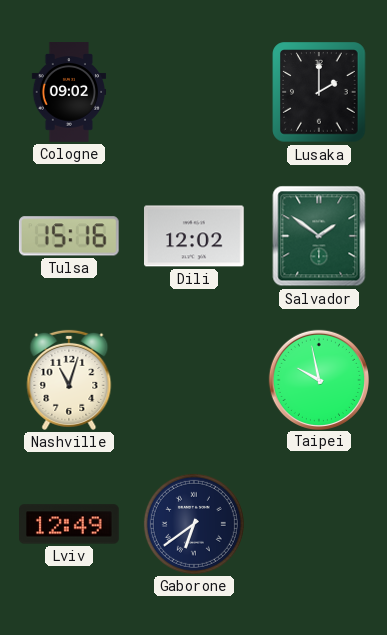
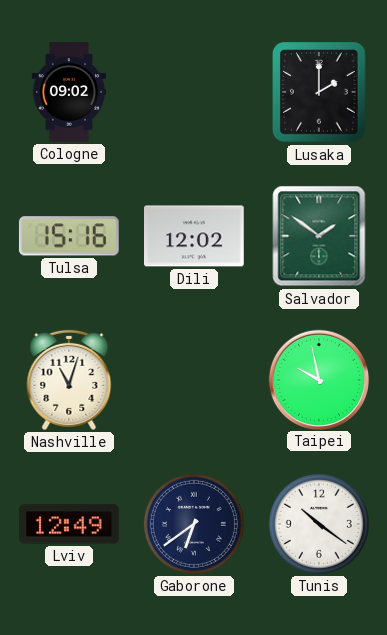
Tunis: none -> 10:21 (319, 524)
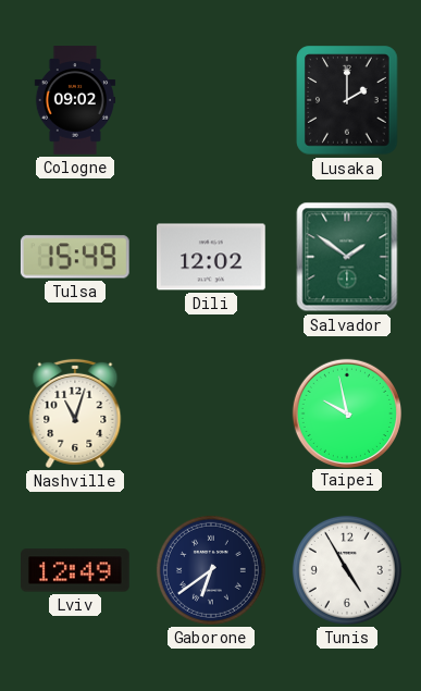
Tulsa: 15:16 -> 15:49 (75, 257)
Tunis: 10:21 -> 4:55 (347, 570)
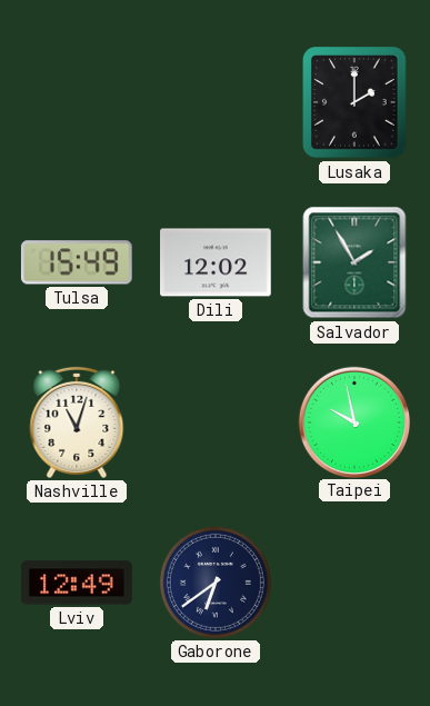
Cologne: 09:02 -> none (75, 100)
Salvador: 1:51 -> 1:55 (354, 262)
Tunis: 4:55 -> none (347, 570)
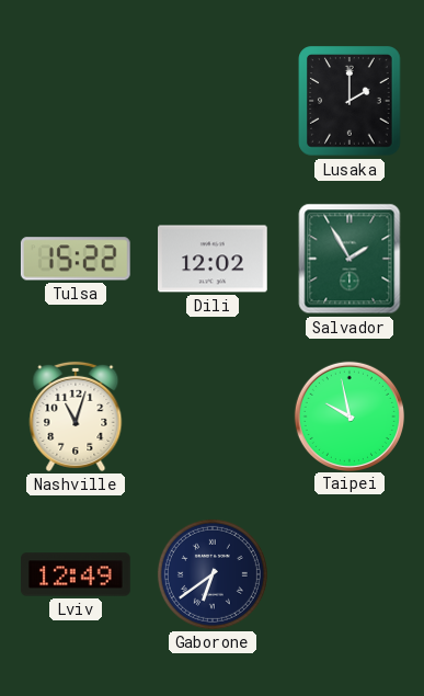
Tulsa: 15:49 -> 15:22 (76, 259)
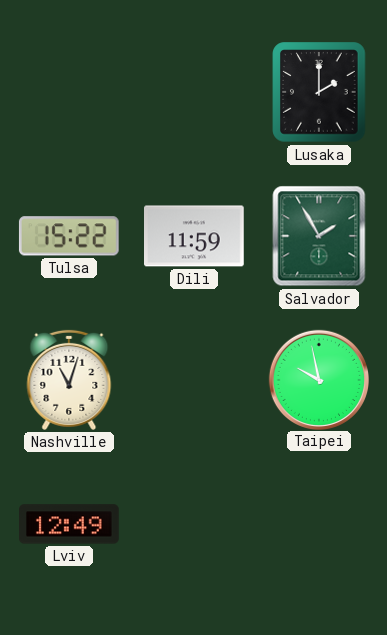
Dili: 12:02 -> 11:59 (195, 236)
Gaborone: 6:39 -> none (213, 574)
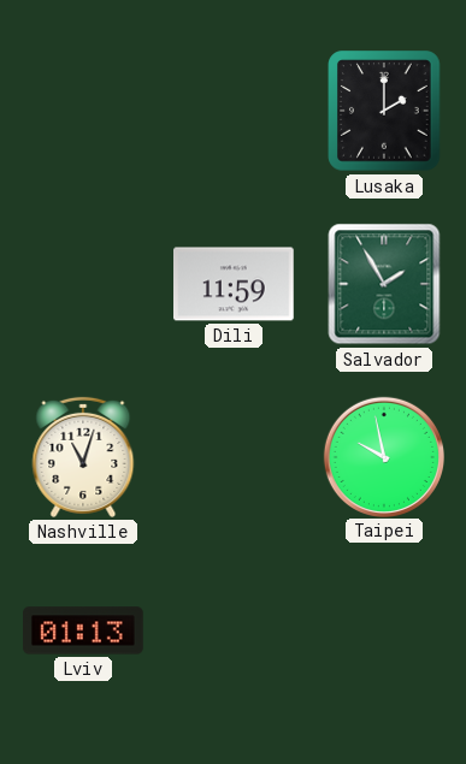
Tulsa: 15:22 -> none (69, 236)
Lviv: 12:49 -> 01:13 (84, 630)
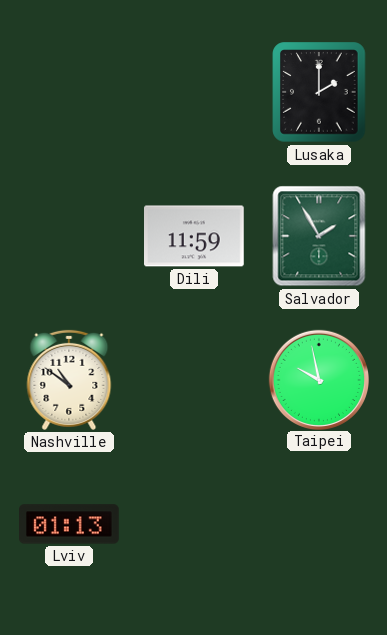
Nashville: 11:03 -> 10:51 (69, 380)
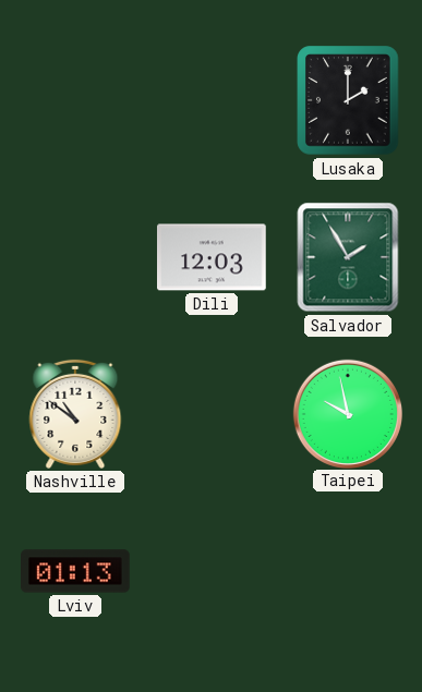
Dili: 11:59 -> 12:03 (213, 257)
